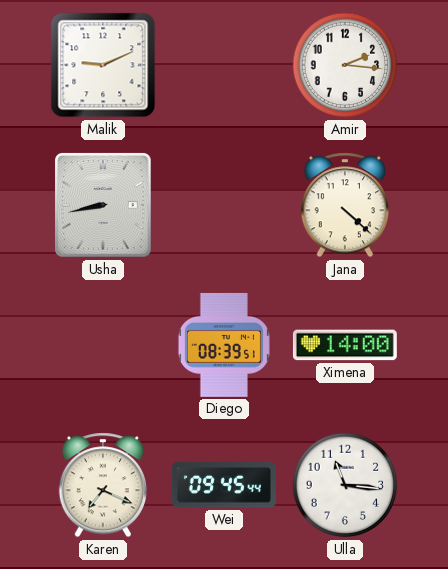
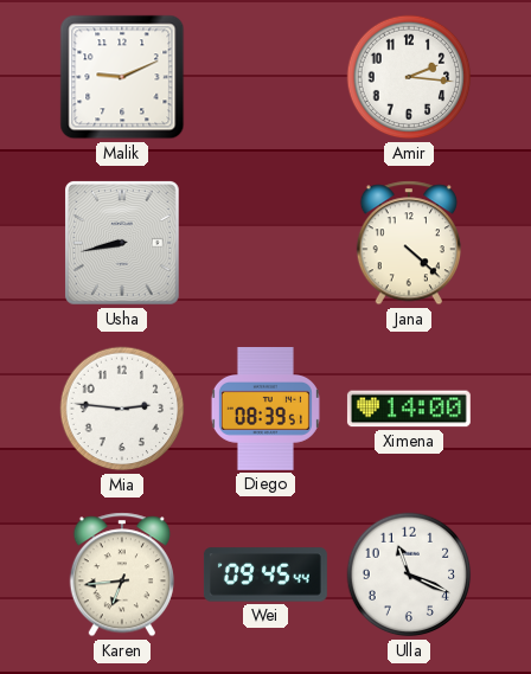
Mia: none -> 2:46 (122, 409)
Karen: 7:19 -> 6:44 (122, 574)
Ulla: 11:16 -> 11:19 (409, 574)
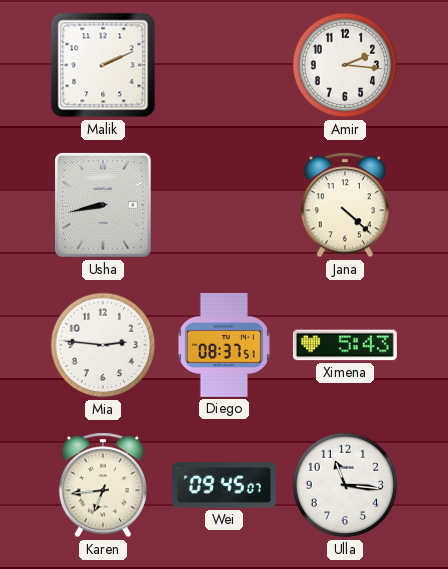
Malik: 9:11 -> 2:11 (103, 65)
Diego: 08:39 -> 08:37 (224, 345)
Ximena: 14:00 -> 5:43 (345, 345)
Wei: 09:45:44 -> 09:45:07 (224, 485)
Ulla: 11:19 -> 11:16 (345, 485)
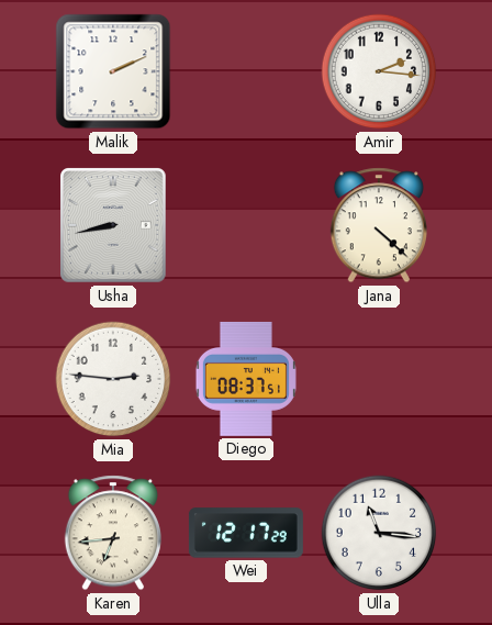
Ximena: 5:43 -> none (345, 345)
Wei: 09:45 -> 12:17 (246, 533)
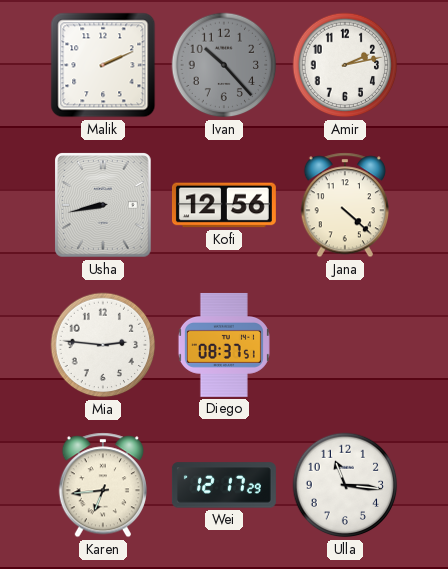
Ivan: none -> 10:23 (224, 65)
Amir: 2:16 -> 2:13 (345, 65)
Kofi: none -> 12:56 (224, 205)
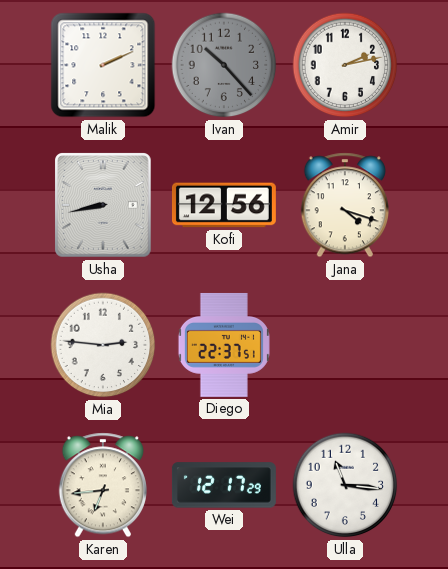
Jana: 4:22 -> 4:18 (345, 205)
Diego: 08:37 -> 22:37 (224, 345)
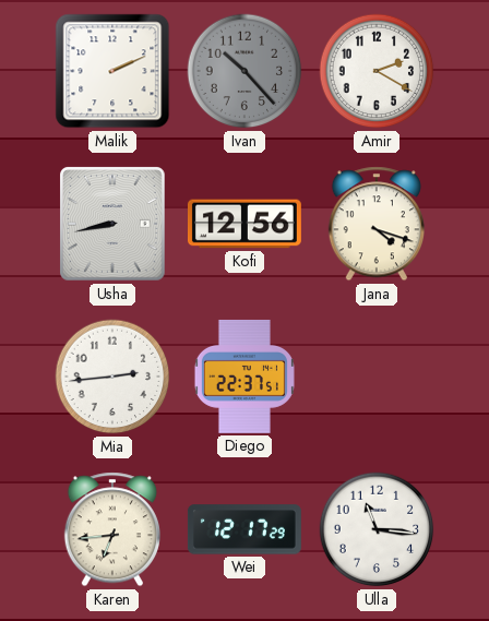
Amir: 2:13 -> 2:20 (377, 71)
Mia: 2:46 -> 2:44 (112, 377)
